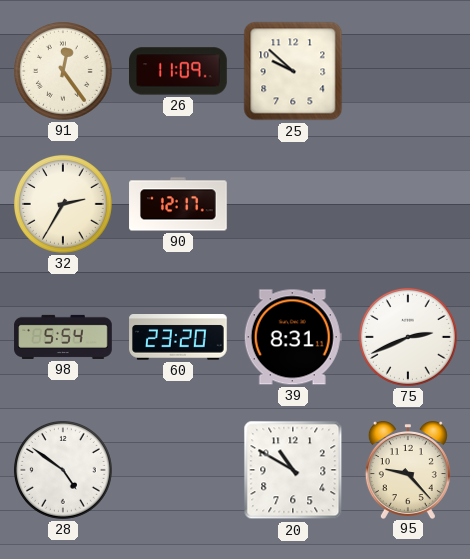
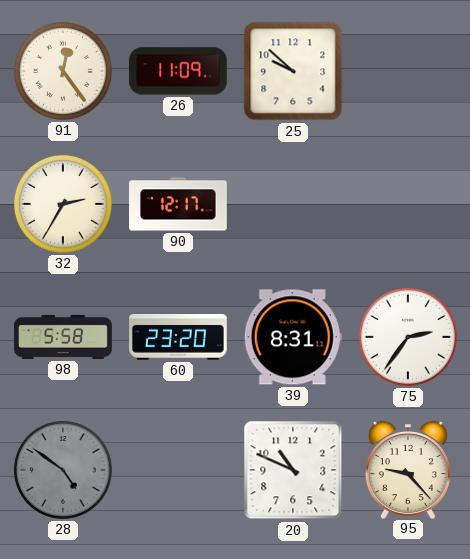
98: 5:54 -> 5:58 (63, 337)
75: 2:41 -> 2:36 (408, 337)
28 dial: white -> grey (63, 470)
20: 10:50 -> 10:49 (293, 470)
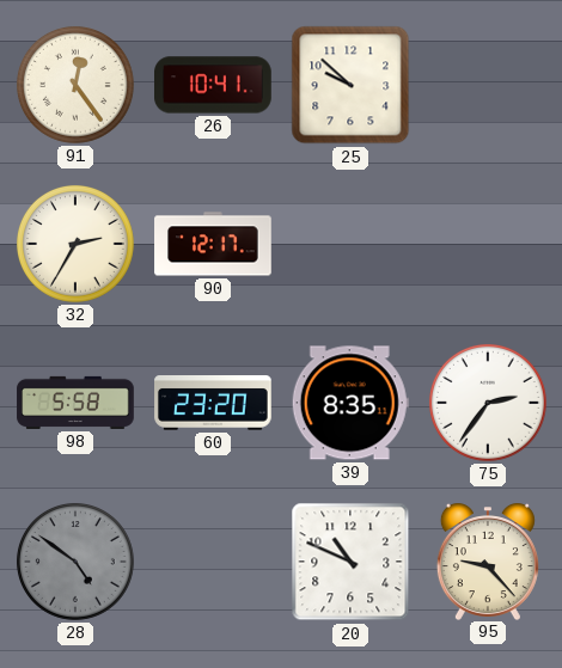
26: 11:09 -> 10:41 (214, 85)
39: 8:31 -> 8:35 (350, 403)
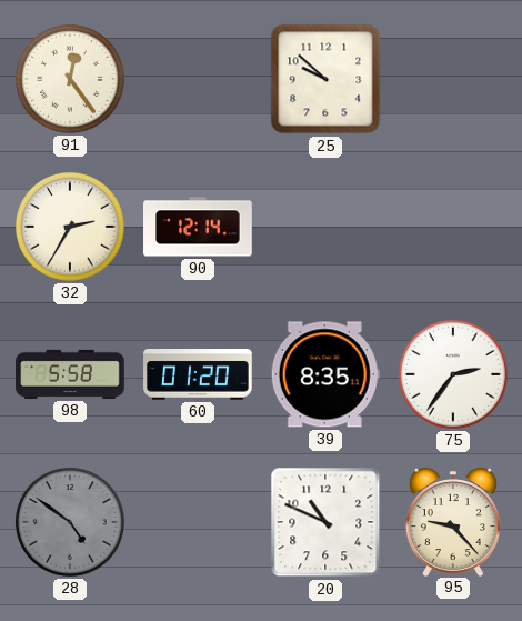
26: 10:41 -> none (214, 85)
90: 12:17 -> 12:14 (198, 227)
60: 23:20 -> 01:20 (198, 375)
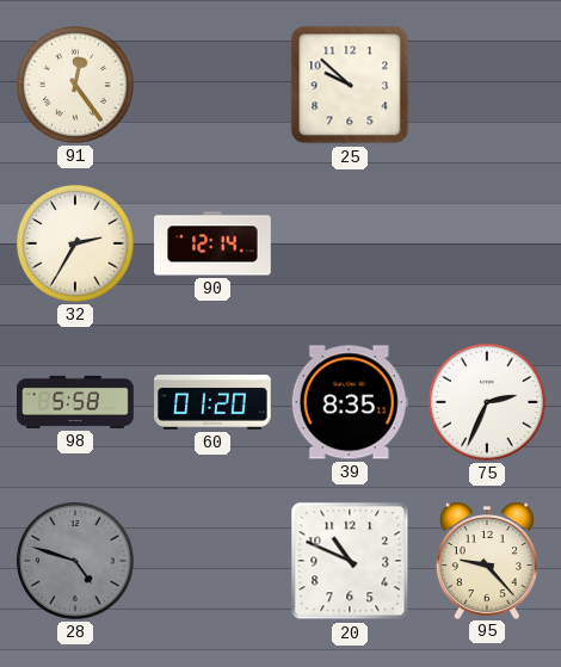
75: 2:36 -> 2:34 (487, 402)
28: 4:51 -> 4:48 (75, 561)
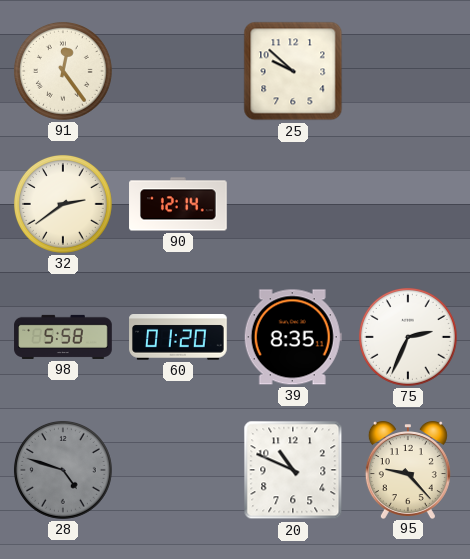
32: 2:35 -> 2:39 (63, 204)
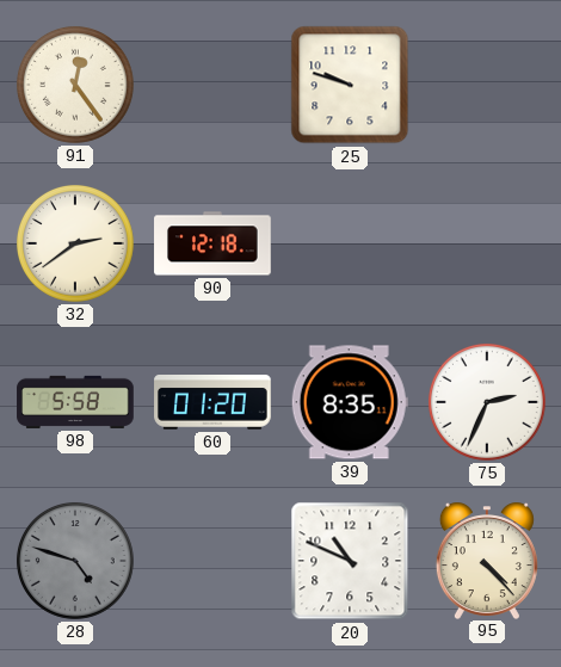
25: 9:52 -> 9:48 (350, 85)
90: 12:14 -> 12:18 (212, 243)
95: 9:23 -> 4:23 (487, 561)
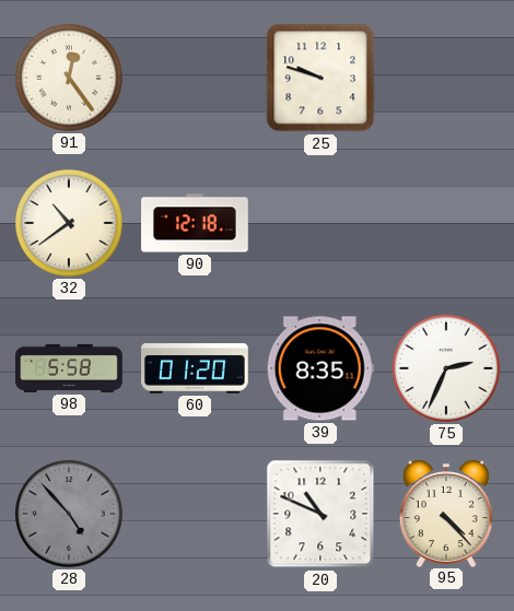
32: 2:39 -> 10:39 (69, 223)
28: 4:48 -> 4:53 (69, 514)
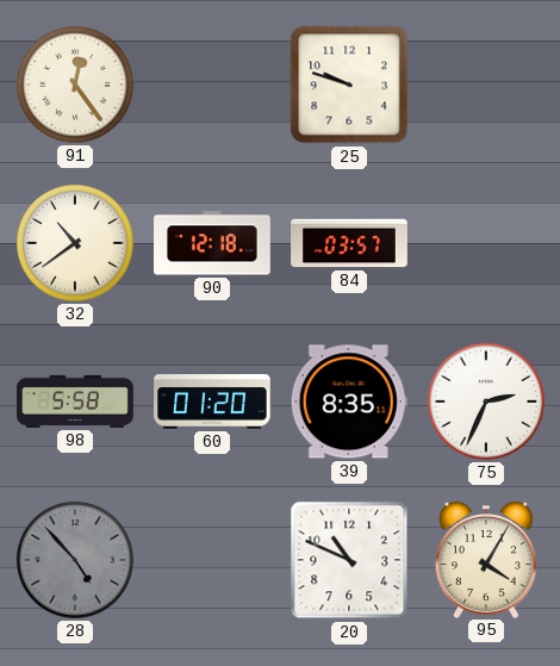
84: none -> 03:57 (349, 243)
95: 4:23 -> 4:05 (486, 560)
